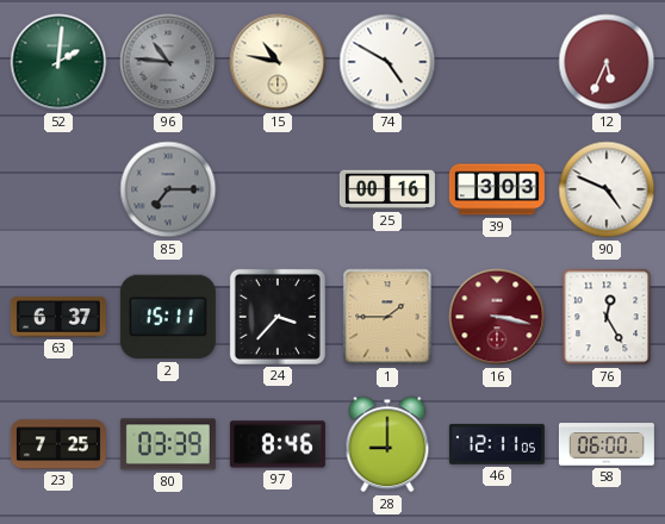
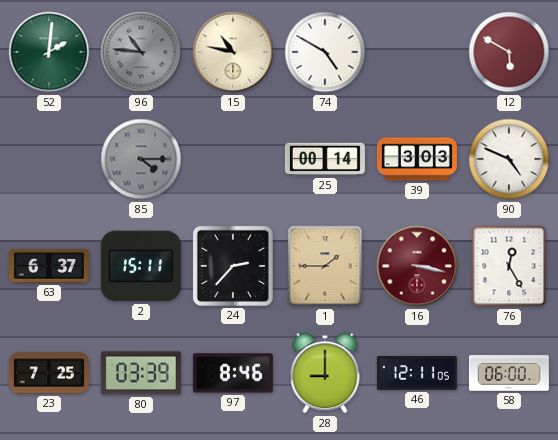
12: 5:34 -> 5:50 (509, 52)
85: 7:15 -> 4:15 (141, 159)
25: 00:16 -> 00:14 (325, 159)
24: 3:37 -> 2:37 (233, 266)
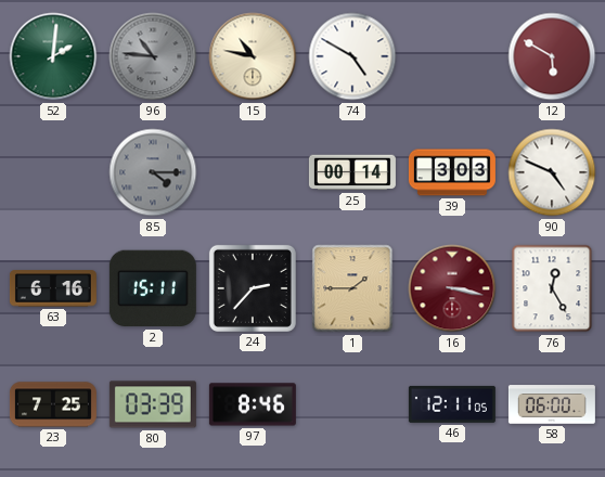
63: 6:37 -> 6:16 (53, 288)
28: 9:00 -> none (325, 373)
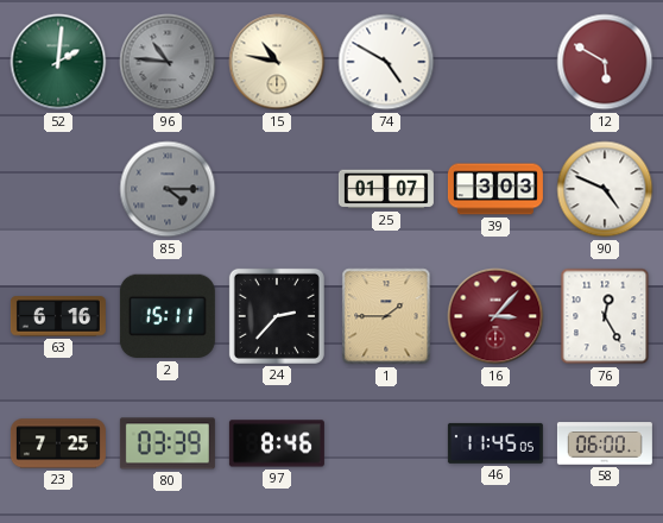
25: 00:14 -> 01:07 (386, 189)
16: 3:17 -> 3:07 (495, 316)
46: 12:11 -> 11:45 (495, 443)
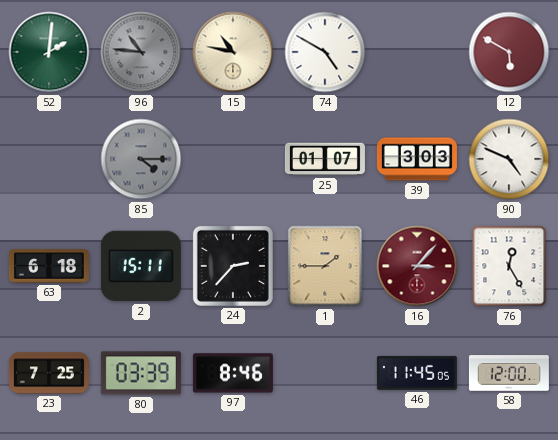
63: 6:16 -> 6:18 (49, 266)
58: 06:00 -> 12:00 (509, 373)
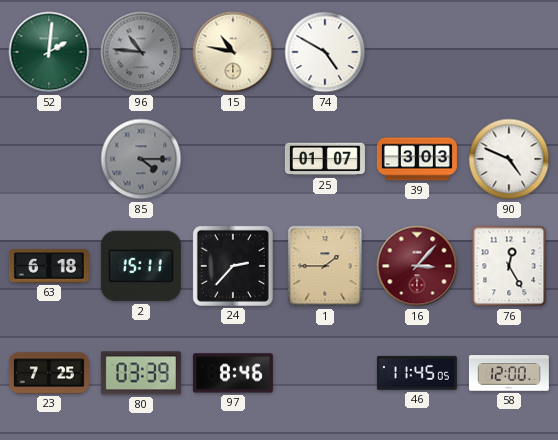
12: 5:50 -> none (509, 52)
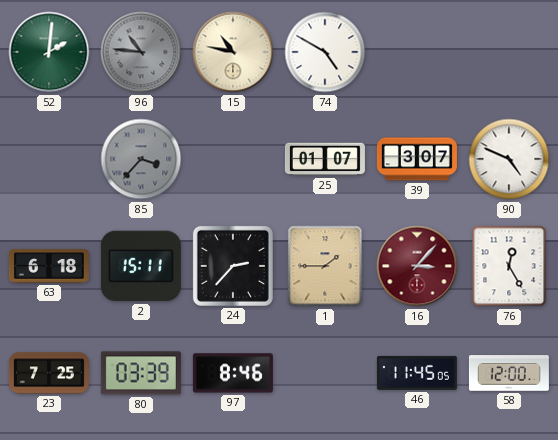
85: 4:15 -> 3:37 (141, 159)
39: 3:03 -> 3:07 (417, 159)
